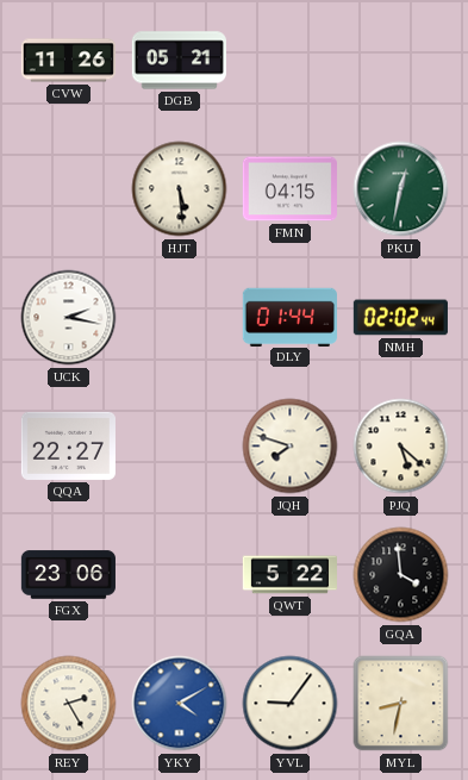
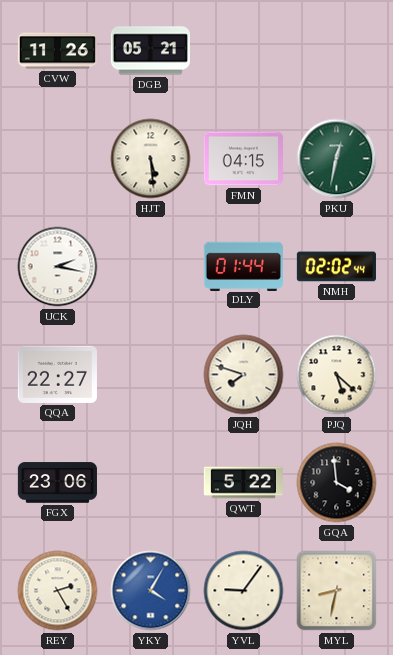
YKY: 4:10 -> 4:05 (151, 591)
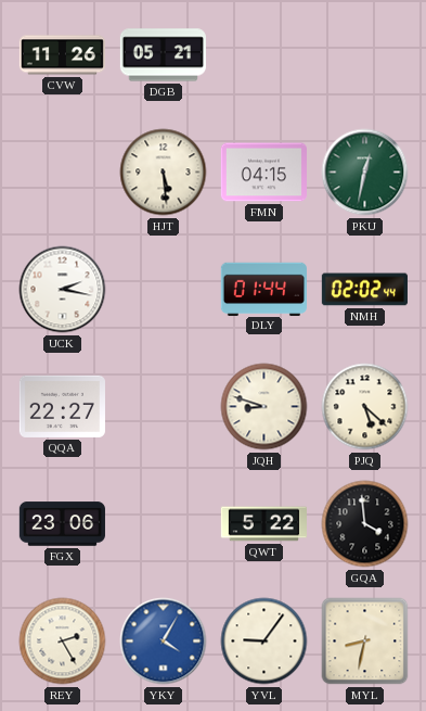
JQH: 7:48 -> 8:48 (264, 407)
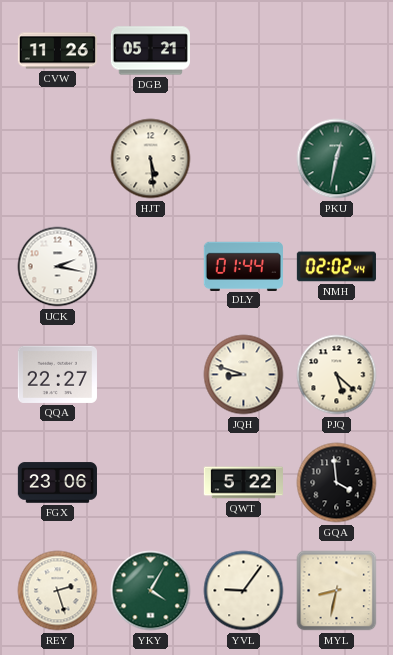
FMN: 04:15 -> none (263, 173)
REY: 2:25 -> 2:27 (58, 591)
YKY dial: blue -> green (151, 591)
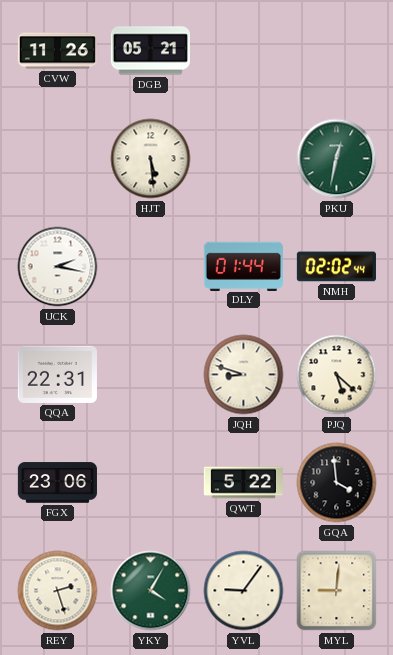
QQA: 22:27 -> 22:31 (57, 374)
MYL: 8:32 -> 9:01 (337, 591)
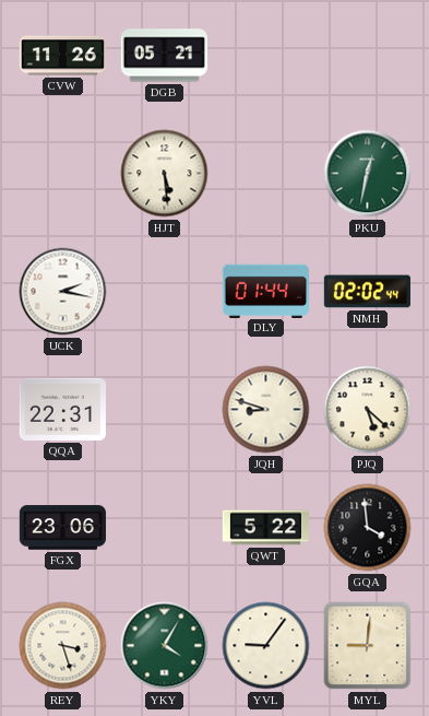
REY: 2:27 -> 3:27 (63, 646)
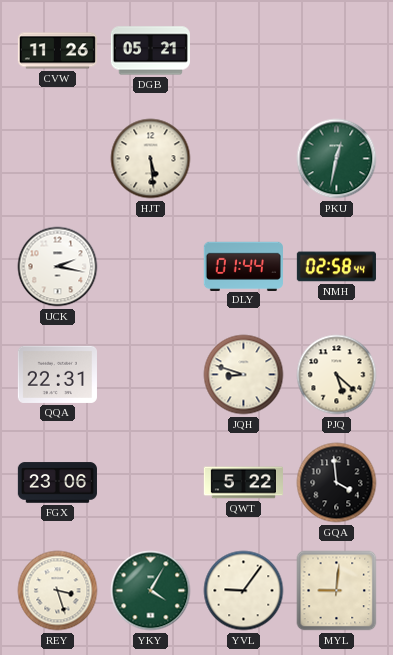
NMH: 02:02 -> 02:58 (336, 267)
